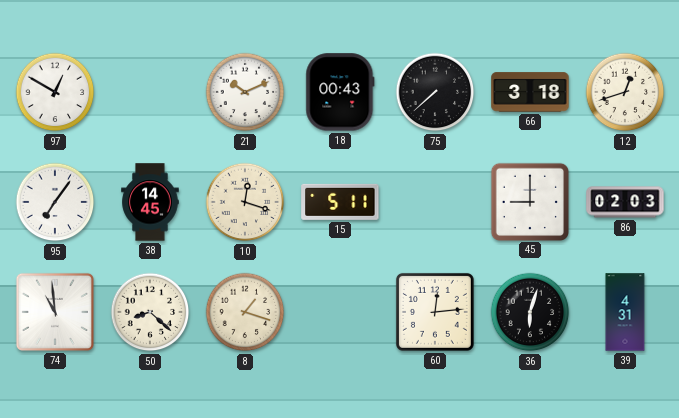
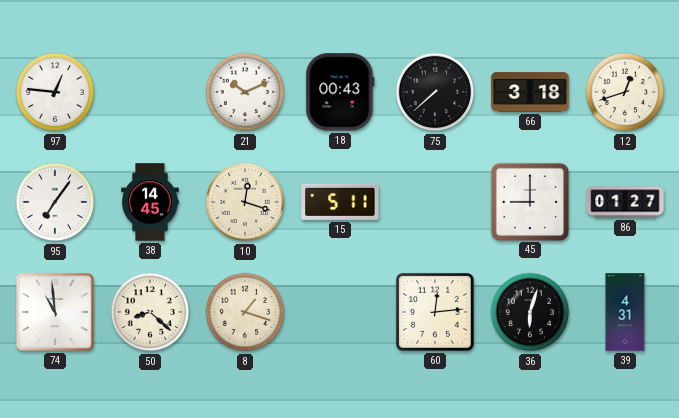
97: 12:50 -> 12:46 (55, 92)
86: 02:03 -> 01:27 (625, 202)
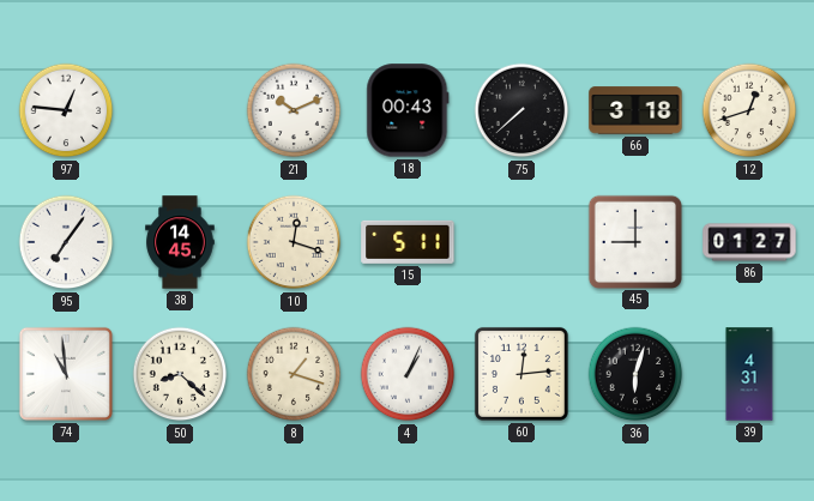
4: none -> 1:04 (408, 374)
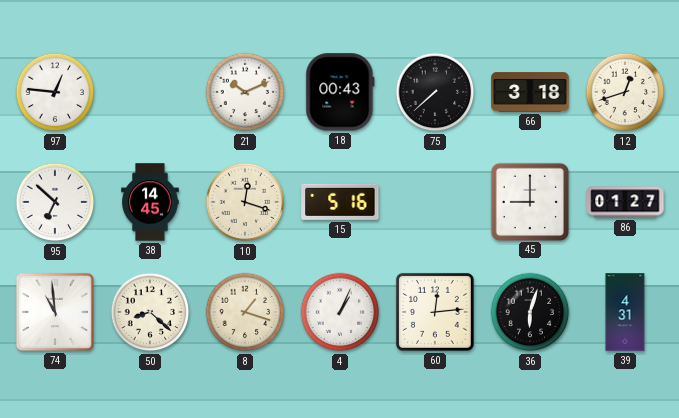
95: 7:06 -> 6:52 (55, 202)
15: 5:11 -> 5:16 (340, 202)
